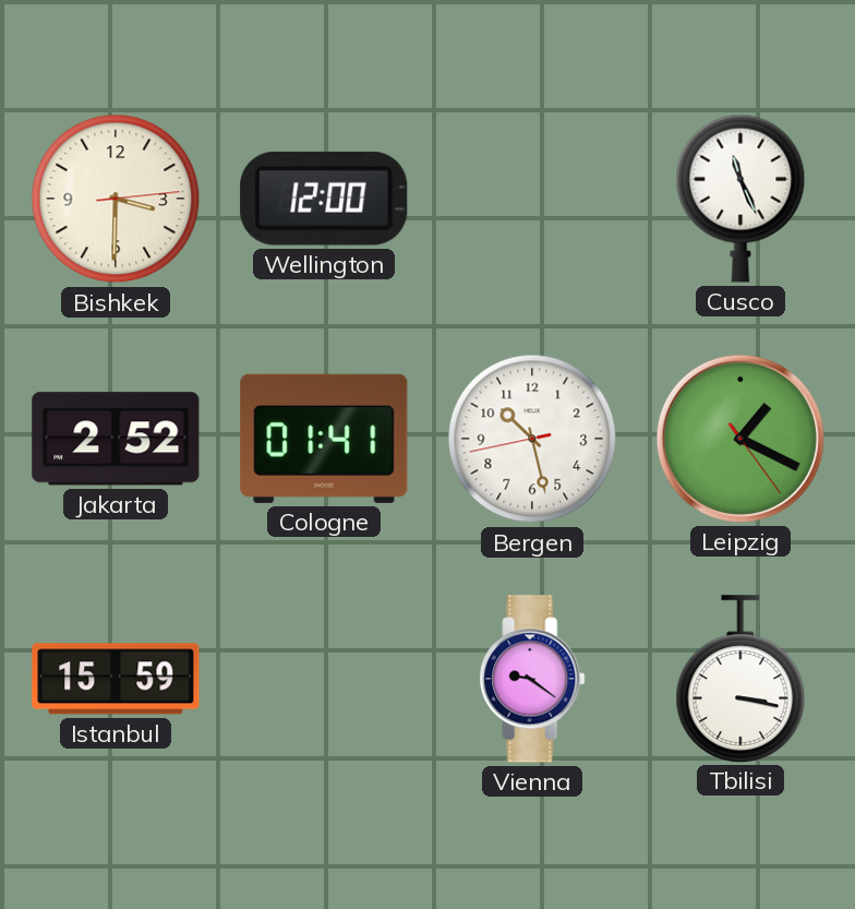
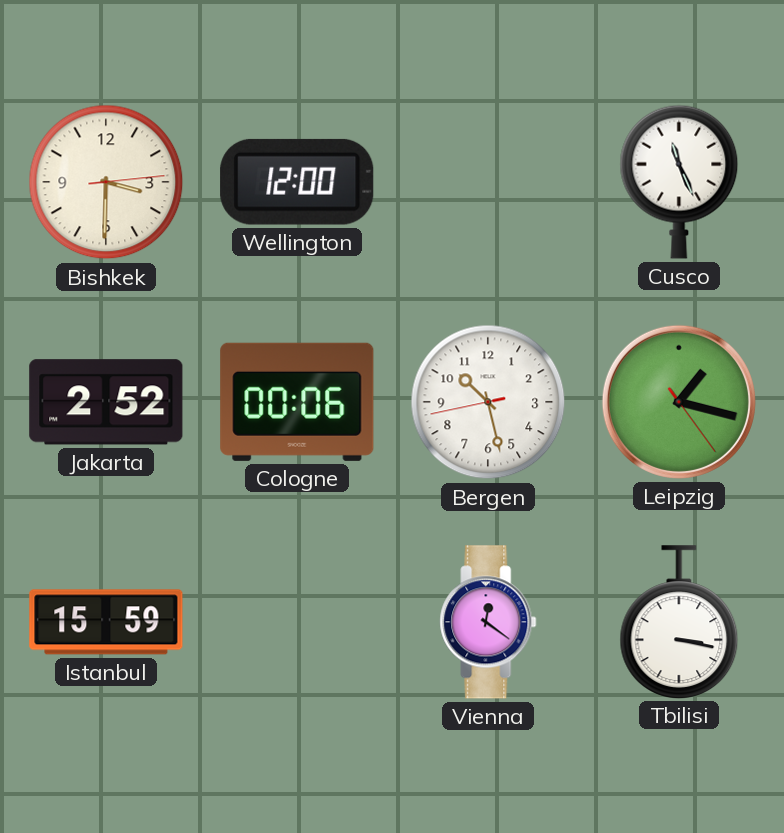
Cologne: 01:41 -> 00:06 (297, 402)
Leipzig: 1:19 -> 1:17 (679, 402)
Vienna: 9:21 -> 12:21 (488, 622)
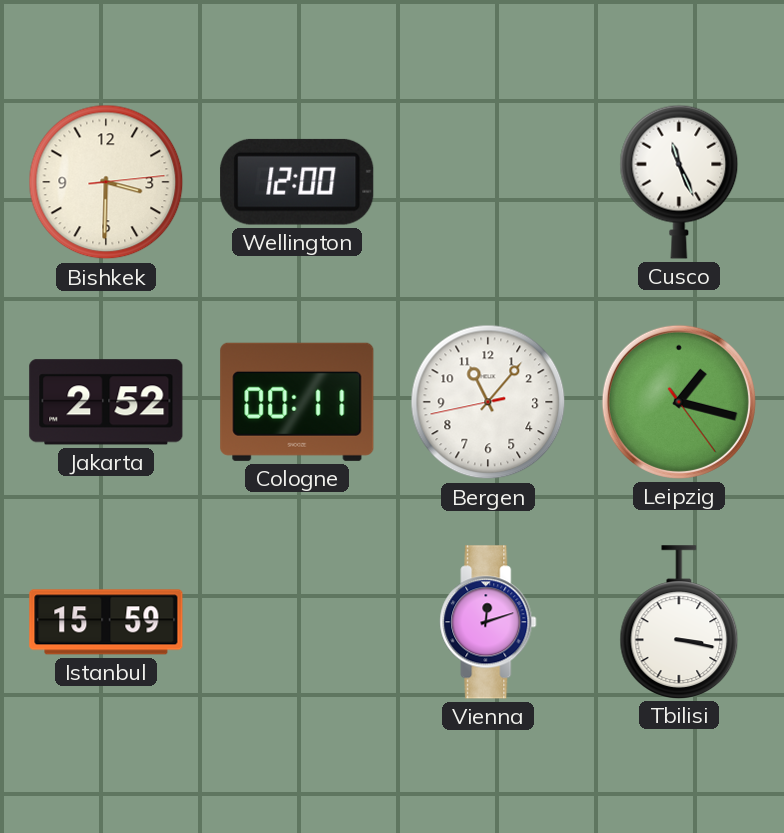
Cologne: 00:06 -> 00:11 (297, 402)
Bergen: 10:27 -> 11:06 (488, 402)
Vienna: 12:21 -> 12:12 (488, 622)
